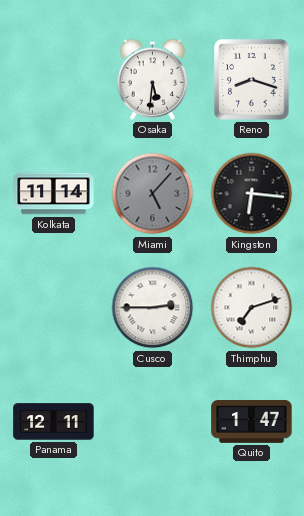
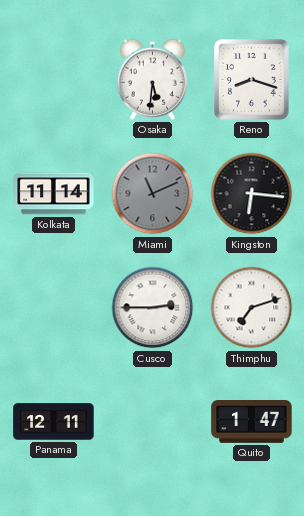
Miami: 5:07 -> 11:11 (153, 194)
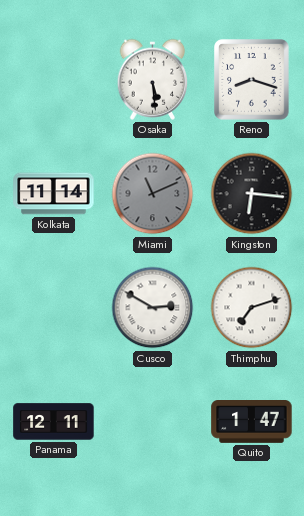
Osaka: 5:31 -> 5:29 (153, 79)
Cusco: 2:45 -> 2:50 (153, 308)
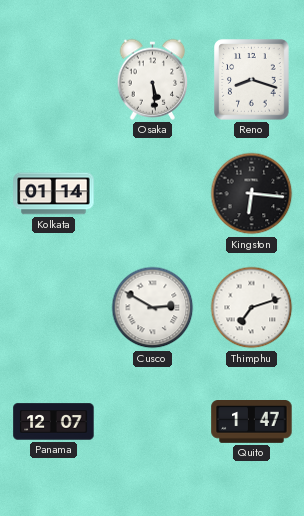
Kolkata: 11:14 -> 01:14 (54, 194)
Miami: 11:11 -> none (153, 194)
Panama: 12:11 -> 12:07 (54, 422)
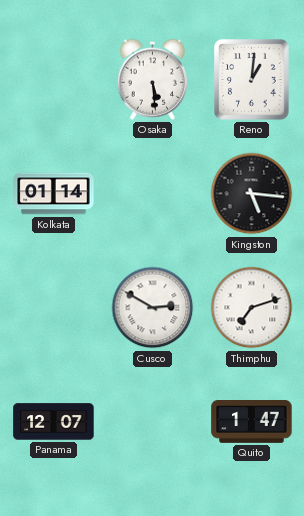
Reno: 8:18 -> 1:01 (252, 80)
Kingston: 6:16 -> 5:16 (252, 194)
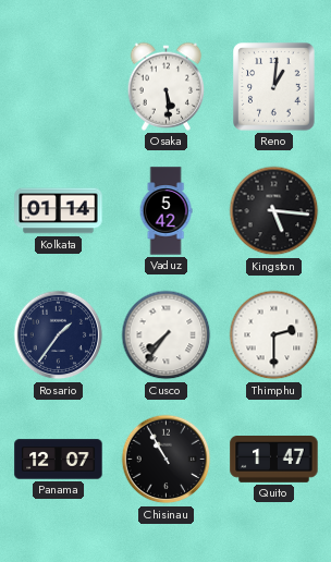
Vaduz: none -> 5:42 (165, 211)
Rosario: none -> 1:36 (59, 335)
Cusco: 2:50 -> 7:36 (167, 335)
Thimphu: 7:12 -> 2:30 (274, 335)
Chisinau: none -> 10:55 (167, 460)
